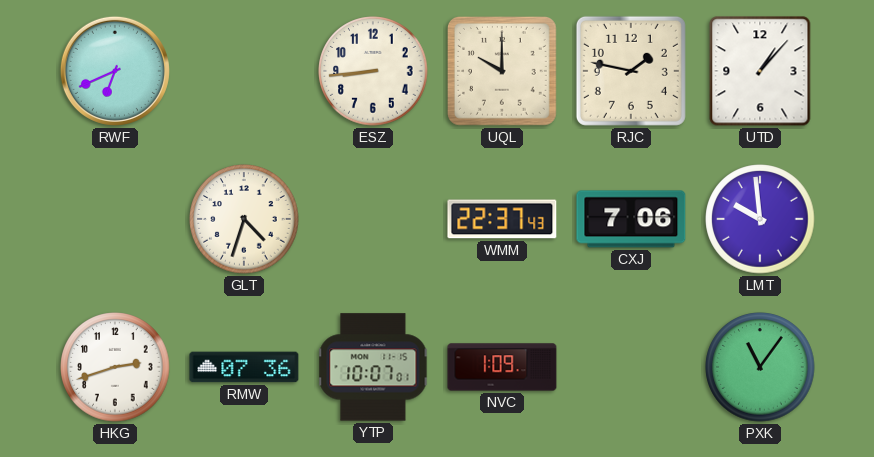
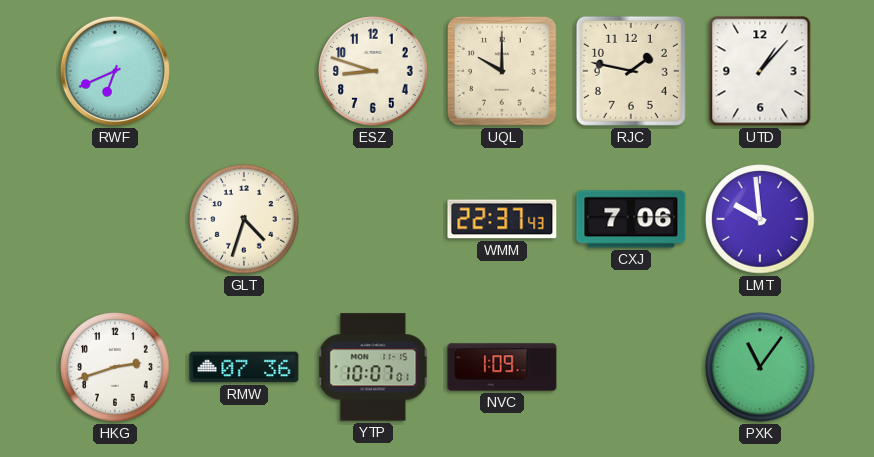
ESZ: 8:44 -> 8:48 (373, 71)
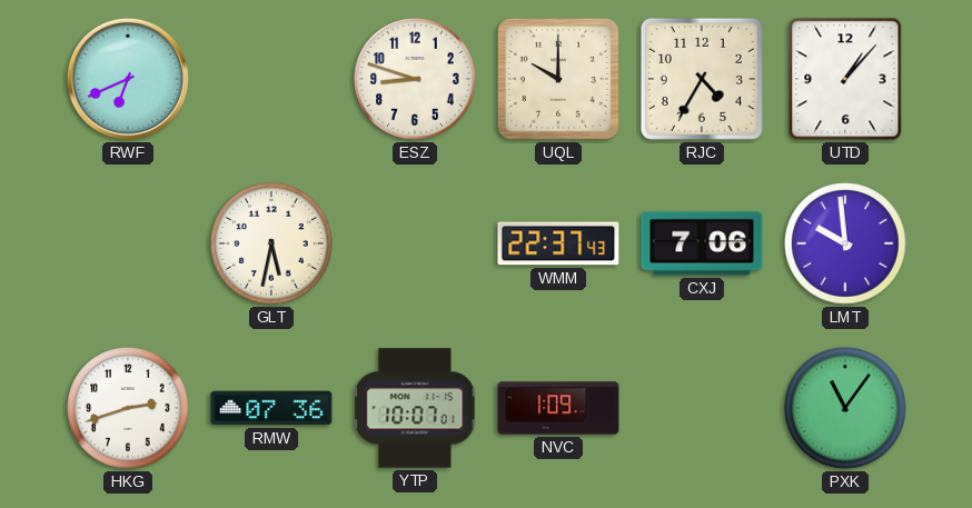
RJC: 1:47 -> 4:35 (702, 79)
GLT: 4:33 -> 5:32 (271, 243)
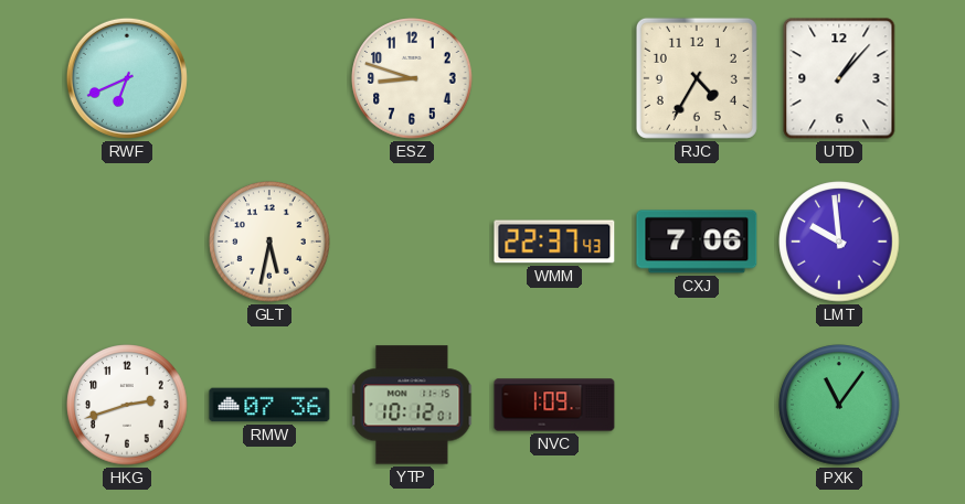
UQL: 10:00 -> none (558, 79)
YTP: 10:07 -> 10:12 (412, 405)
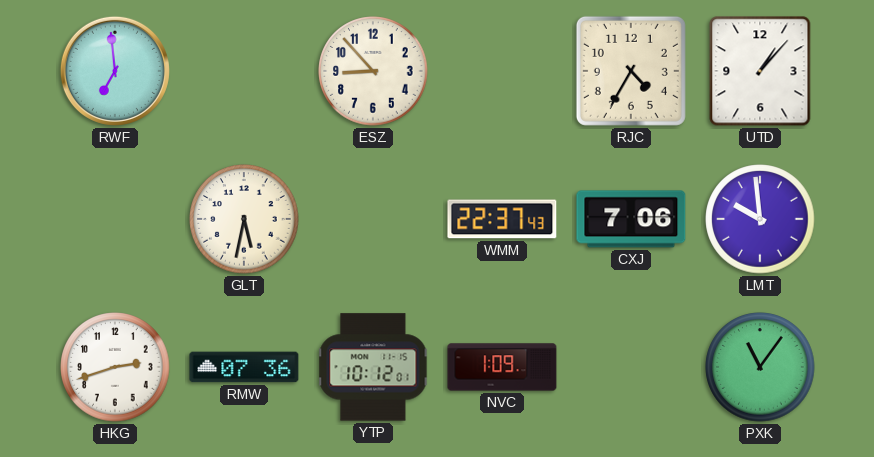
RWF: 6:41 -> 6:59 (115, 71)
ESZ: 8:48 -> 8:53 (373, 71)
